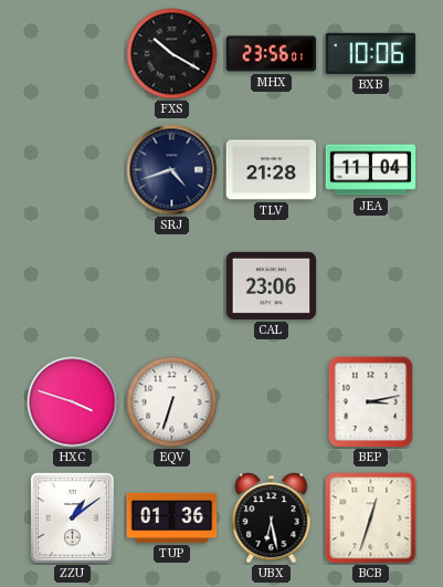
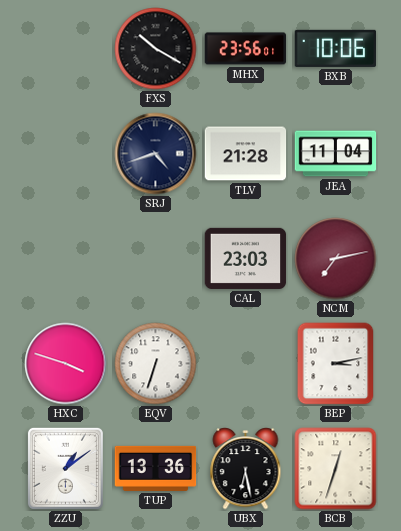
CAL: 23:06 -> 23:03 (246, 258)
NCM: none -> 7:13 (336, 259)
TUP: 01:36 -> 13:36 (156, 468)
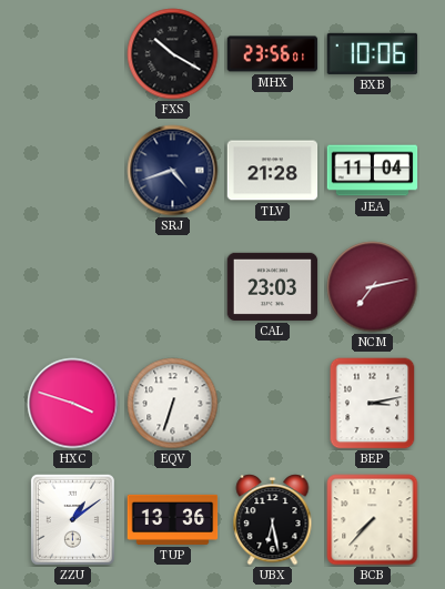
BCB: 12:33 -> 7:37 (373, 520)
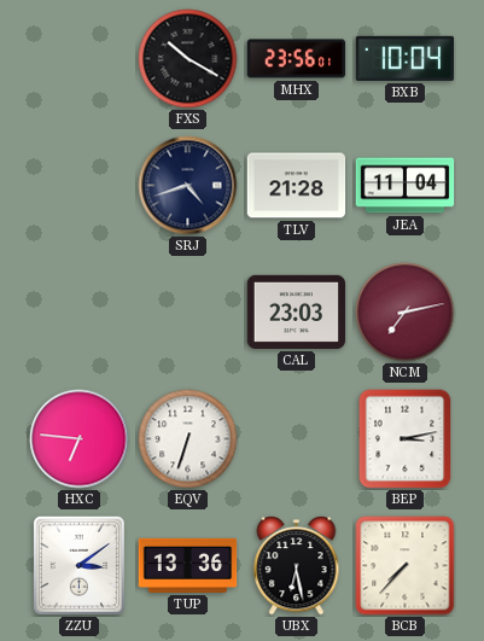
BXB: 10:06 -> 10:04 (406, 58)
HXC: 3:48 -> 6:46 (80, 439)
ZZU: 1:09 -> 3:09 (78, 565)
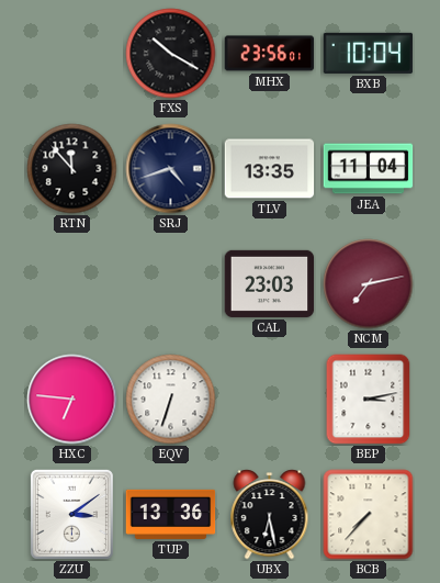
RTN: none -> 11:53 (72, 169)
TLV: 21:28 -> 13:35 (270, 169)
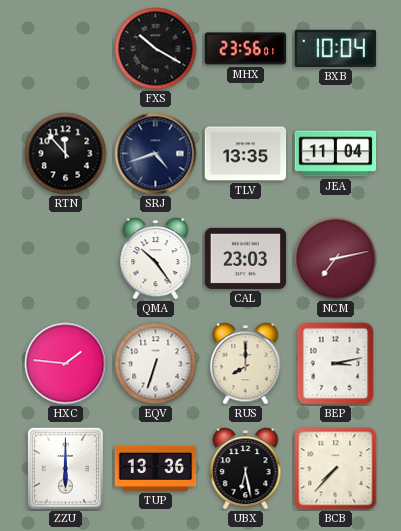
QMA: none -> 10:24 (156, 259)
HXC: 6:46 -> 1:46 (66, 364)
RUS: none -> 8:00 (246, 364)
ZZU: 3:09 -> 6:00 (65, 468)
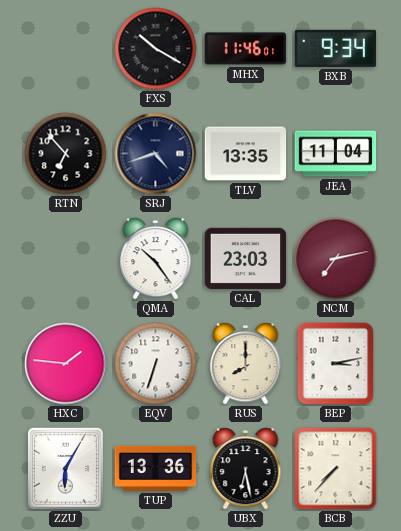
MHX: 23:56 -> 11:46 (246, 49)
BXB: 10:04 -> 9:34 (336, 48)
RTN: 11:53 -> 6:53 (66, 154)
ZZU: 6:00 -> 6:05 (65, 468)
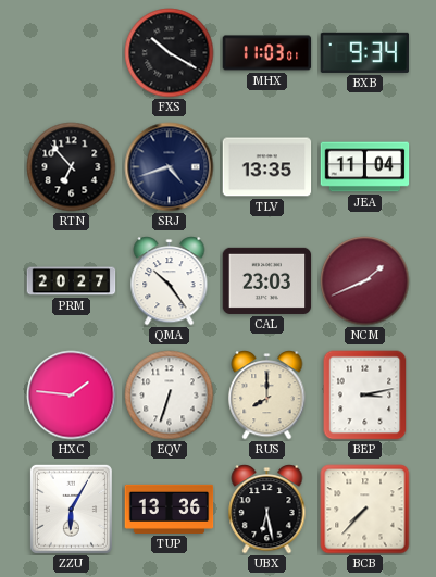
MHX: 11:46 -> 11:03 (267, 53)
PRM: none -> 20:27 (72, 281)
NCM: 7:13 -> 1:41 (365, 281)
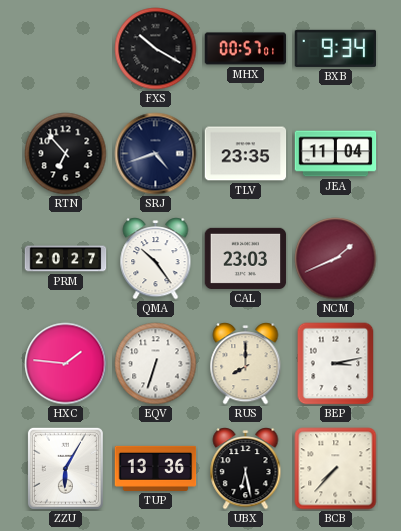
MHX: 11:03 -> 00:57 (246, 49)
TLV: 13:35 -> 23:35 (246, 154)
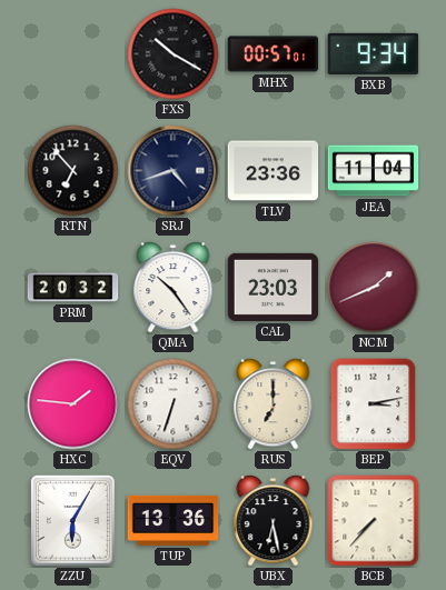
TLV: 23:35 -> 23:36 (274, 171)
PRM: 20:27 -> 20:32 (73, 288)
RUS: 8:00 -> 7:00 (274, 404)
